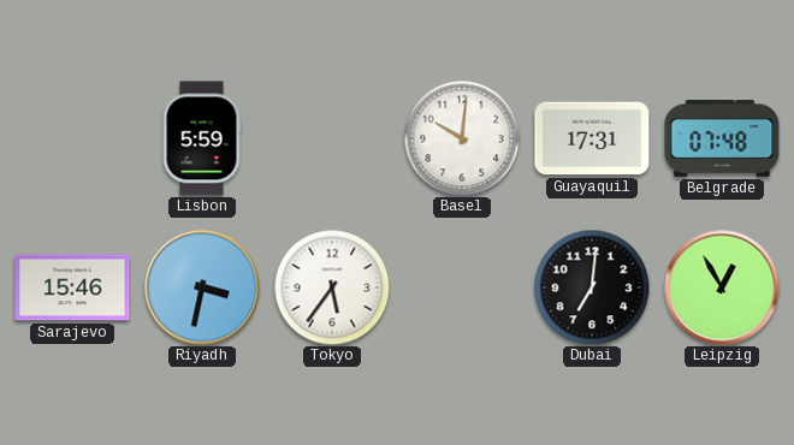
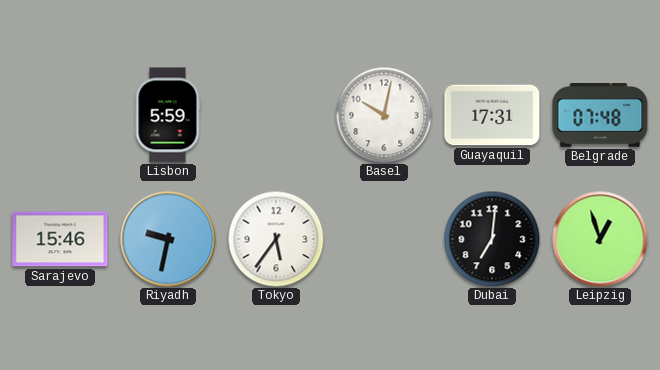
Basel: 10:01 -> 10:02 (384, 115)
Riyadh: 3:32 -> 9:32 (168, 239)
Leipzig: 12:55 -> 12:57 (600, 239)
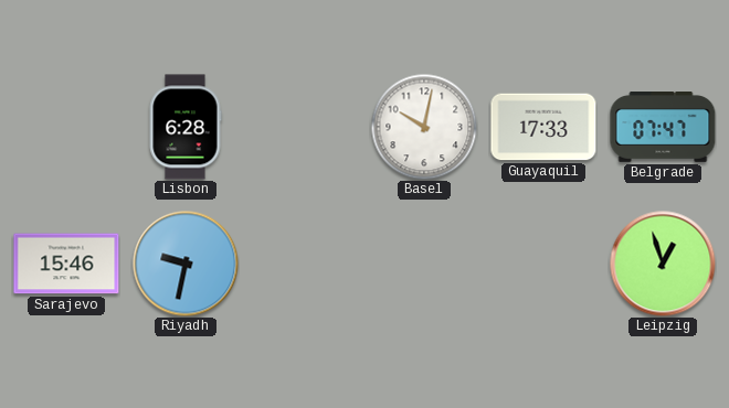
Lisbon: 5:59 -> 6:28 (186, 127)
Guayaquil: 17:31 -> 17:33 (543, 127)
Belgrade: 07:48 -> 07:47 (663, 128)
Tokyo: 5:36 -> none (276, 239)
Dubai: 7:01 -> none (492, 239)
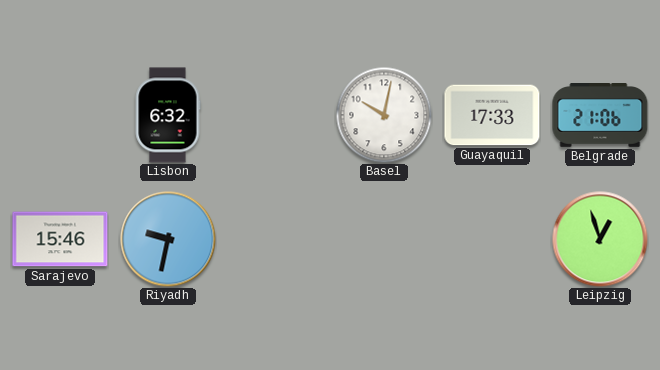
Lisbon: 6:28 -> 6:32 (168, 115)
Belgrade: 07:47 -> 21:06 (600, 116)
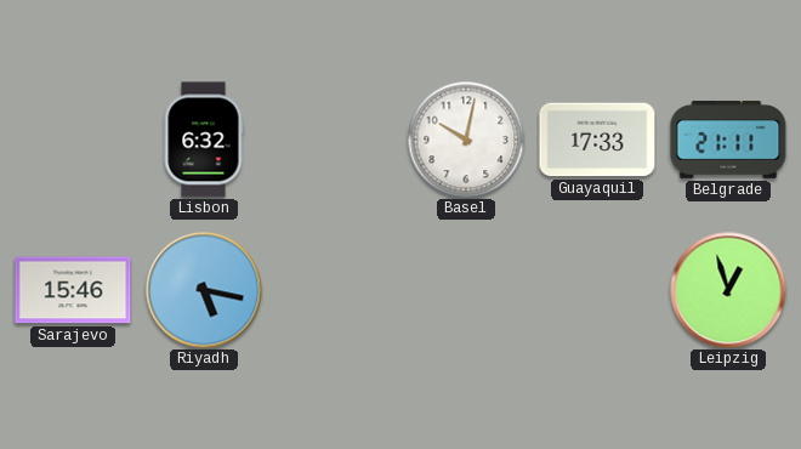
Belgrade: 21:06 -> 21:11 (728, 141)
Riyadh: 9:32 -> 5:17 (204, 290)
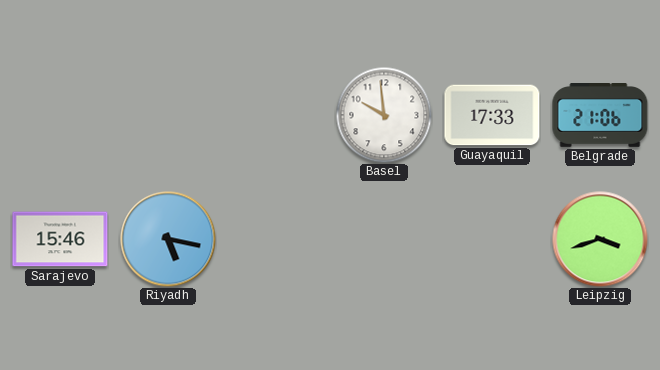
Lisbon: 6:32 -> none (204, 140)
Basel: 10:02 -> 9:59 (384, 115)
Belgrade: 21:11 -> 21:06 (600, 116)
Leipzig: 12:57 -> 3:42 (600, 239)
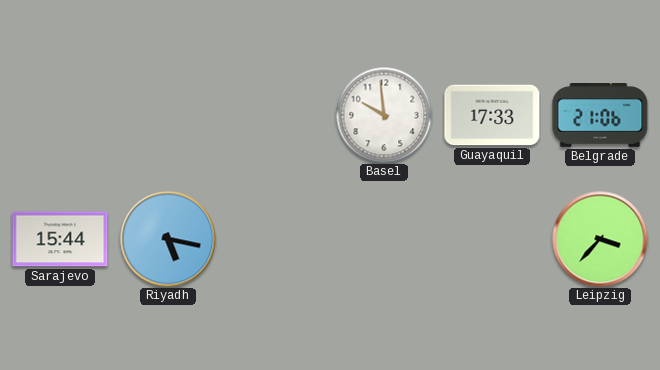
Sarajevo: 15:46 -> 15:44 (60, 239)
Leipzig: 3:42 -> 3:37 (600, 239)
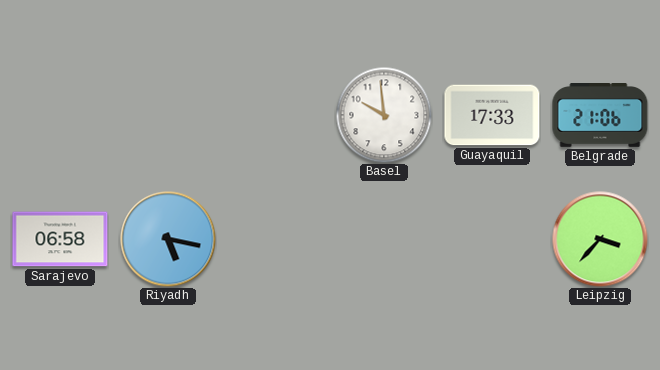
Sarajevo: 15:44 -> 06:58 (60, 239)
